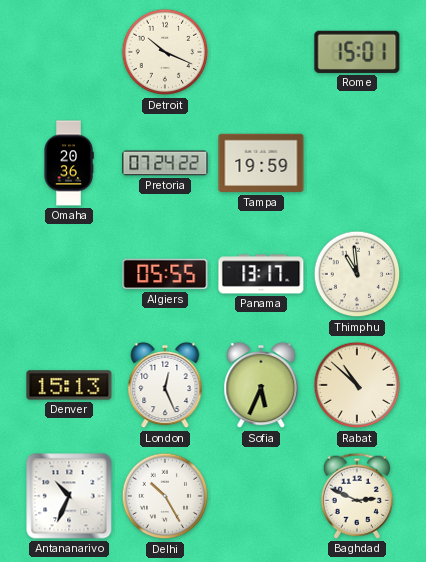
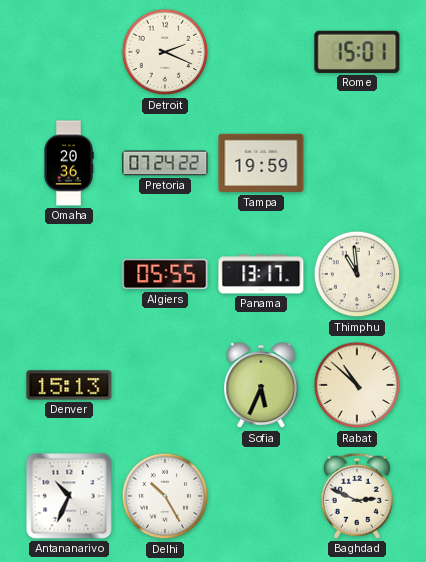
Detroit: 10:19 -> 2:19 (165, 52)
London: 12:26 -> none (165, 385)
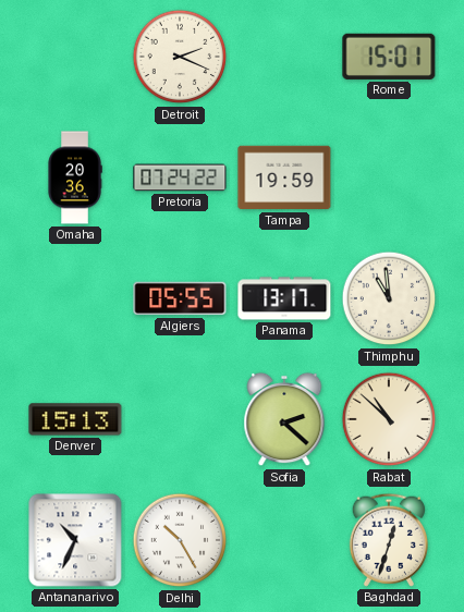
Sofia: 5:34 -> 2:22 (284, 419)
Baghdad: 2:49 -> 12:33 (389, 540)
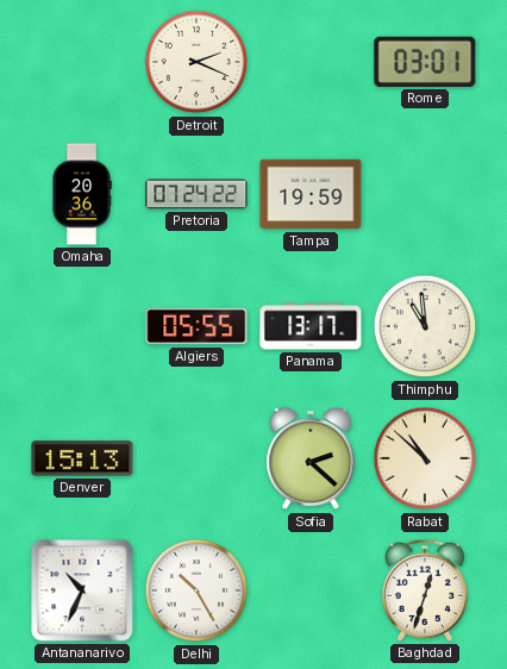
Rome: 15:01 -> 03:01 (425, 62)
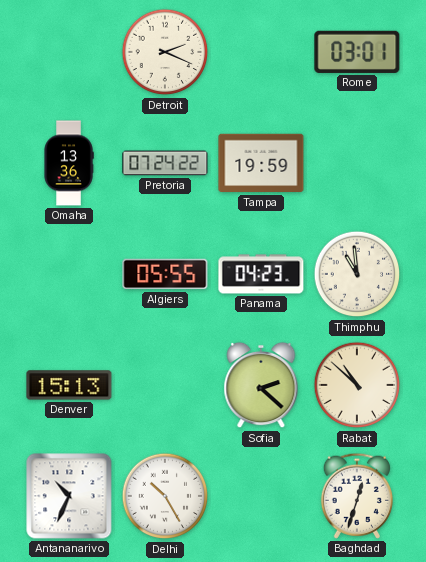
Omaha: 20:36 -> 13:36 (69, 163)
Panama: 13:17 -> 04:23 (261, 274)
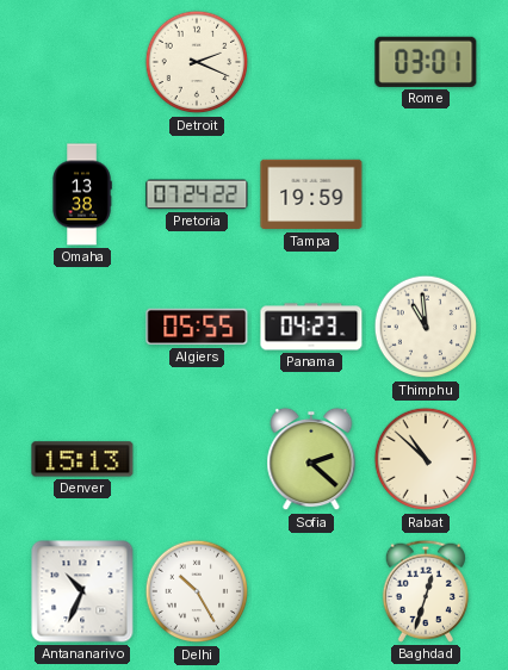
Omaha: 13:36 -> 13:38 (82, 194)
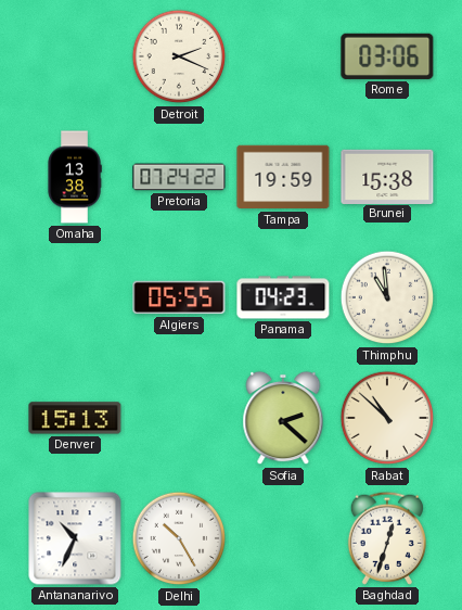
Rome: 03:01 -> 03:06 (387, 56)
Brunei: none -> 15:38 (387, 176)
